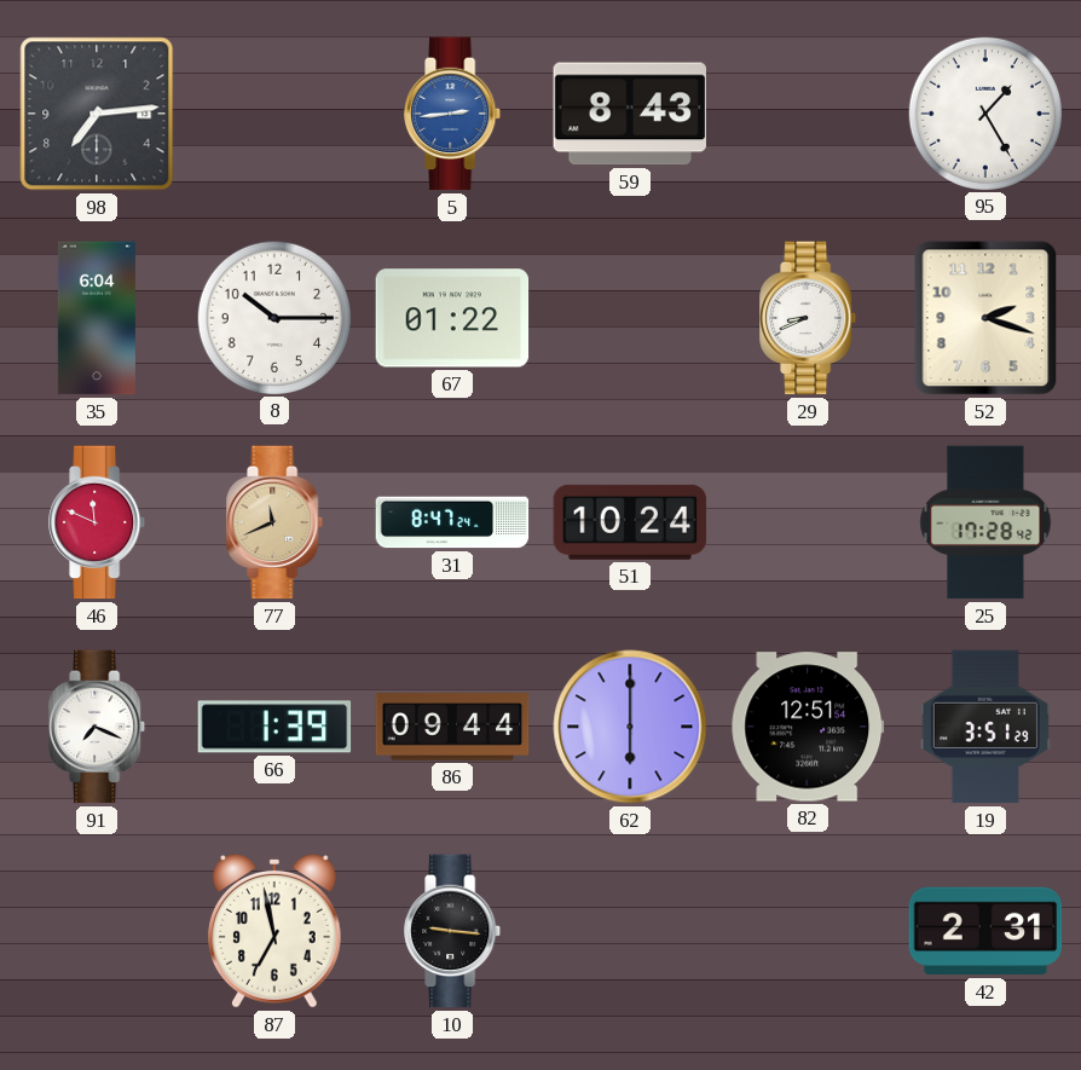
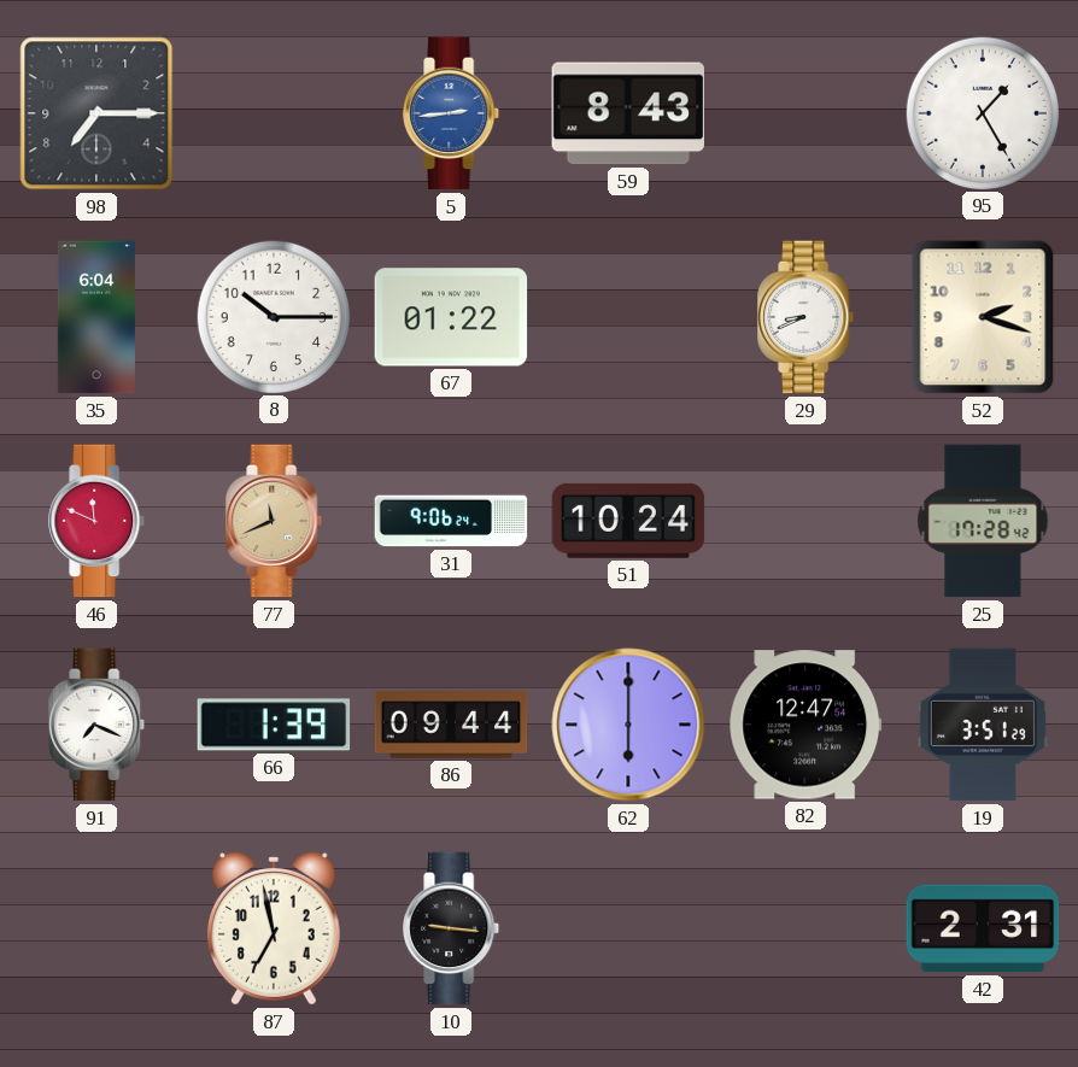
98: 7:14 -> 7:15 (96, 113)
31: 8:47 -> 9:06 (451, 521)
82: 12:51 -> 12:47 (805, 725)
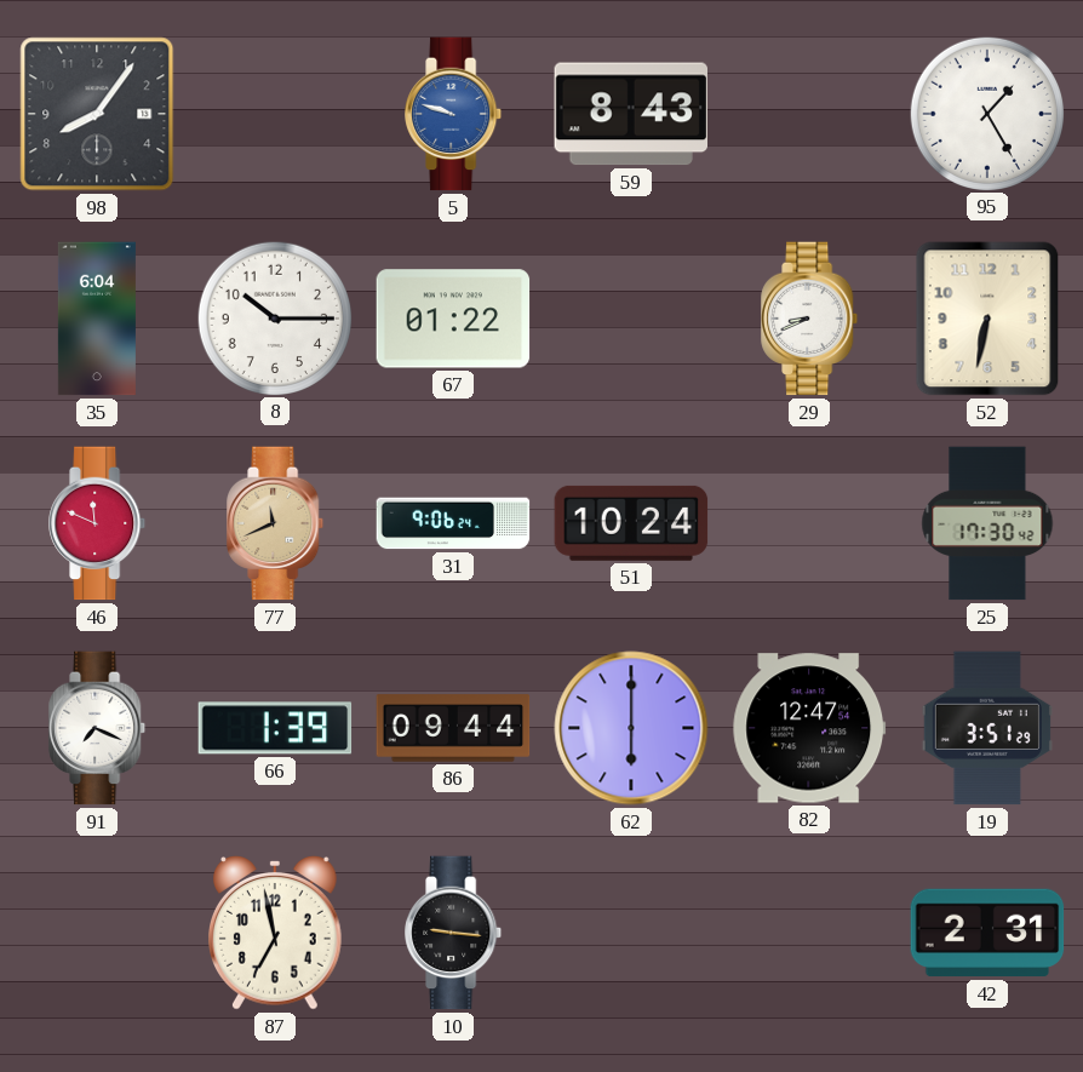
98: 7:15 -> 8:06 (97, 114)
5: 2:44 -> 9:48 (454, 114)
52: 2:18 -> 6:32 (987, 319)
25: 17:28 -> 17:30 (987, 523)
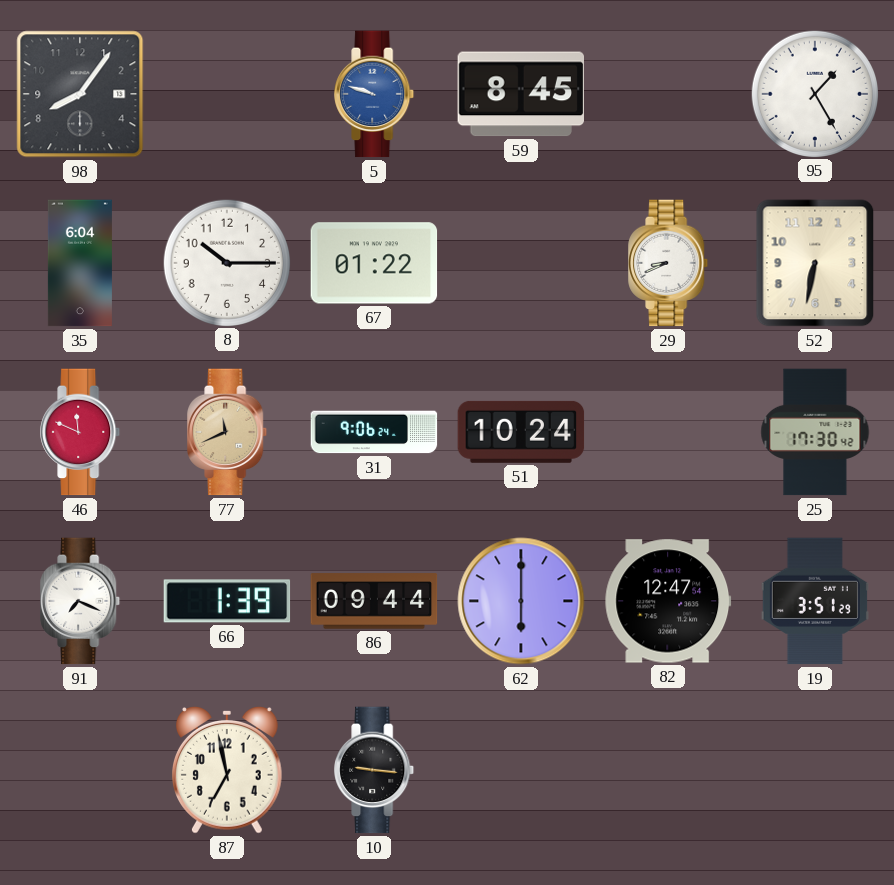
59: 8:43 -> 8:45 (520, 94)
42: 2:31 -> none (987, 933)
